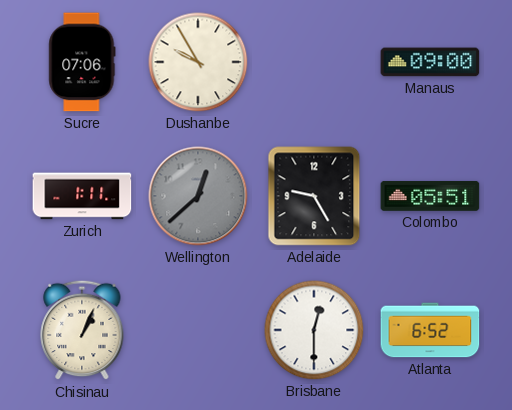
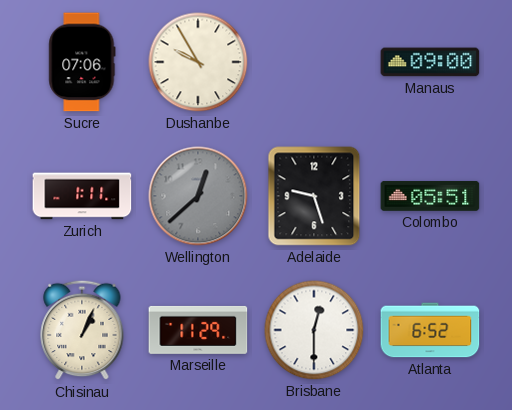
Adelaide: 9:25 -> 9:27 (314, 196)
Marseille: none -> 11:29 (198, 330)
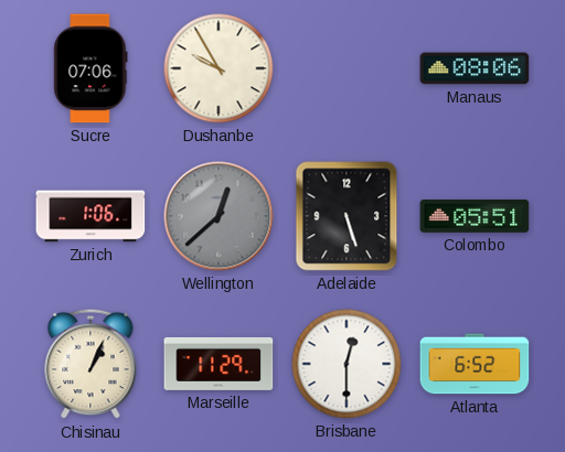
Manaus: 09:00 -> 08:06 (475, 68)
Zurich: 1:11 -> 1:06 (90, 216)
Adelaide: 9:27 -> 5:27 (347, 216)
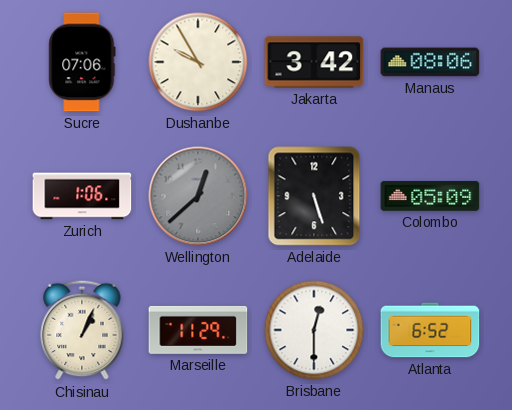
Jakarta: none -> 3:42 (314, 62)
Colombo: 05:51 -> 05:09 (430, 196)
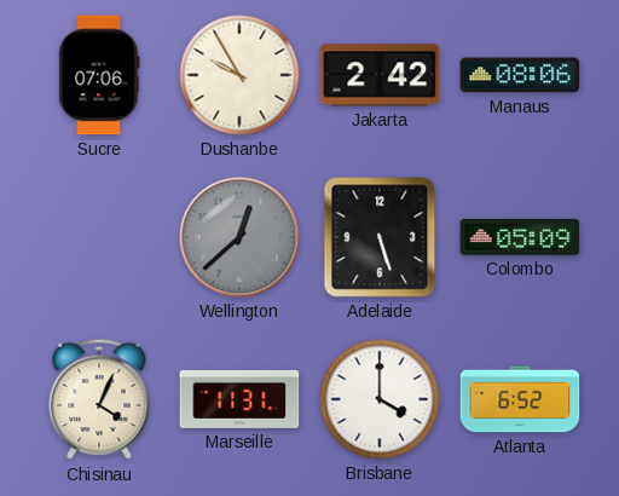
Jakarta: 3:42 -> 2:42 (380, 75)
Zurich: 1:06 -> none (82, 196)
Chisinau: 1:04 -> 4:04 (99, 399)
Marseille: 11:29 -> 11:31 (239, 399)
Brisbane: 12:30 -> 4:00 (380, 399)
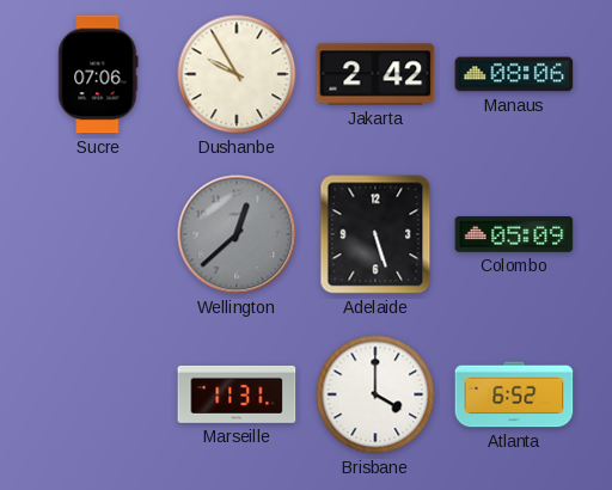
Chisinau: 4:04 -> none (99, 399)
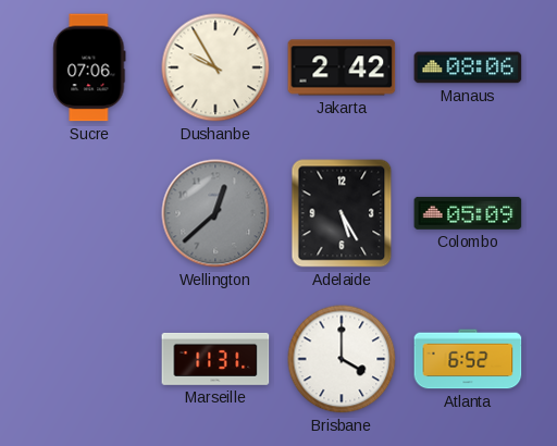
Adelaide: 5:27 -> 5:25 (342, 213)
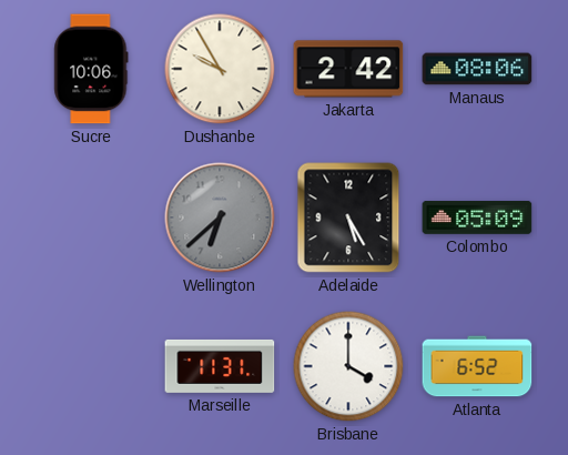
Sucre: 07:06 -> 10:06 (91, 69)
Wellington: 12:38 -> 6:38 (220, 218)
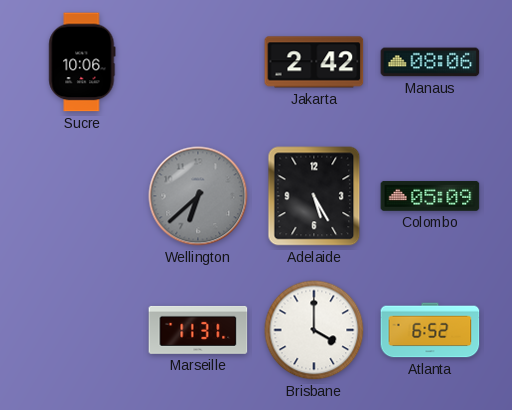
Dushanbe: 9:55 -> none (220, 69)
